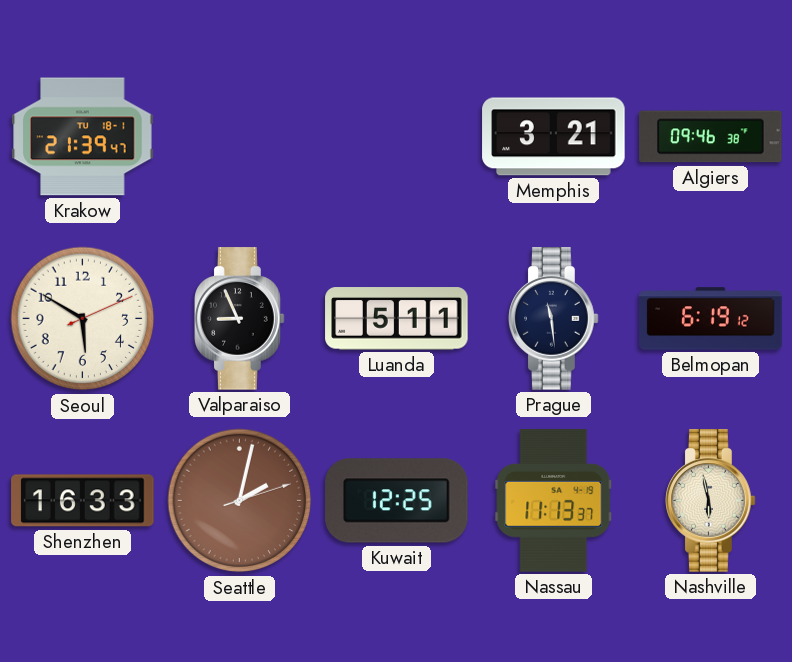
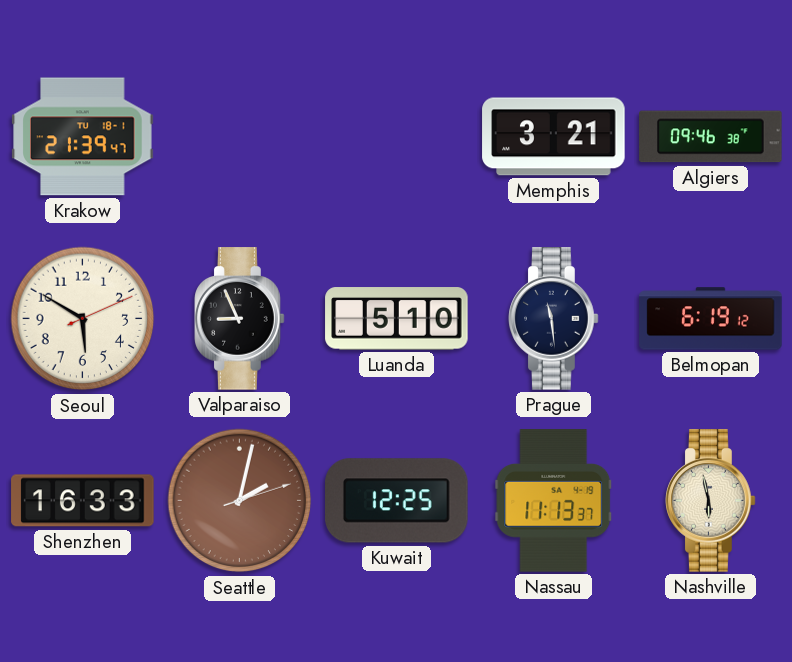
Luanda: 5:11 -> 5:10 (397, 319)
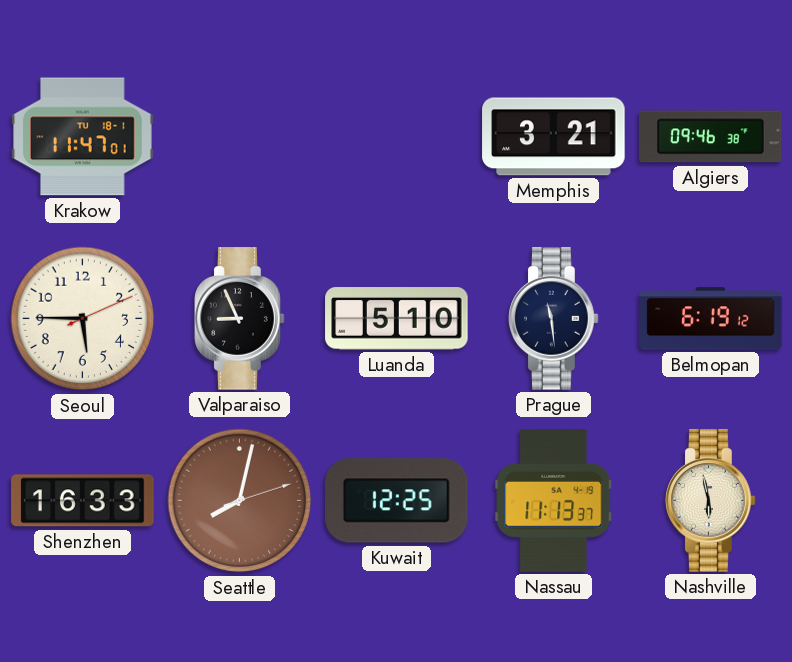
Krakow: 21:39 -> 11:47 (83, 137)
Seoul: 5:50 -> 5:45 (83, 319)
Seattle: 2:02 -> 8:02 (240, 501)
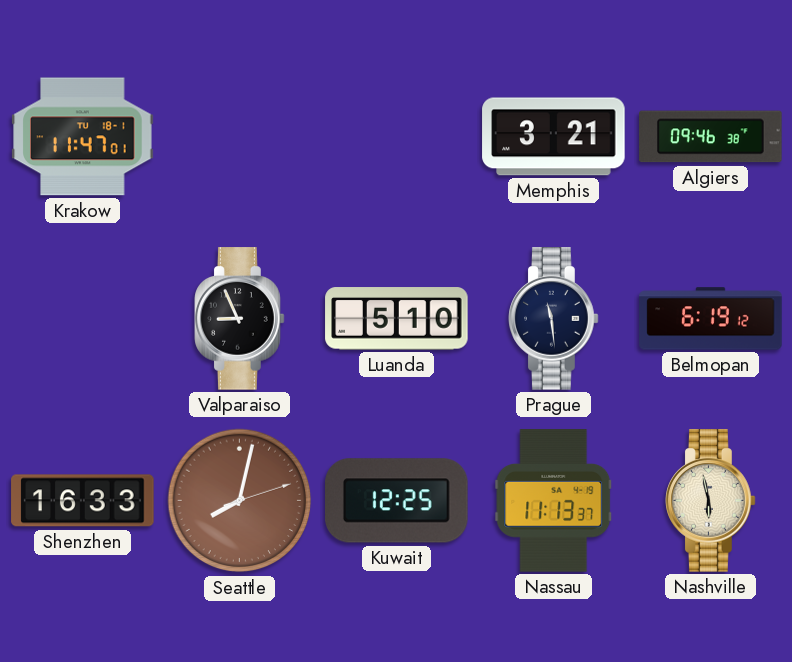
Seoul: 5:45 -> none (83, 319)
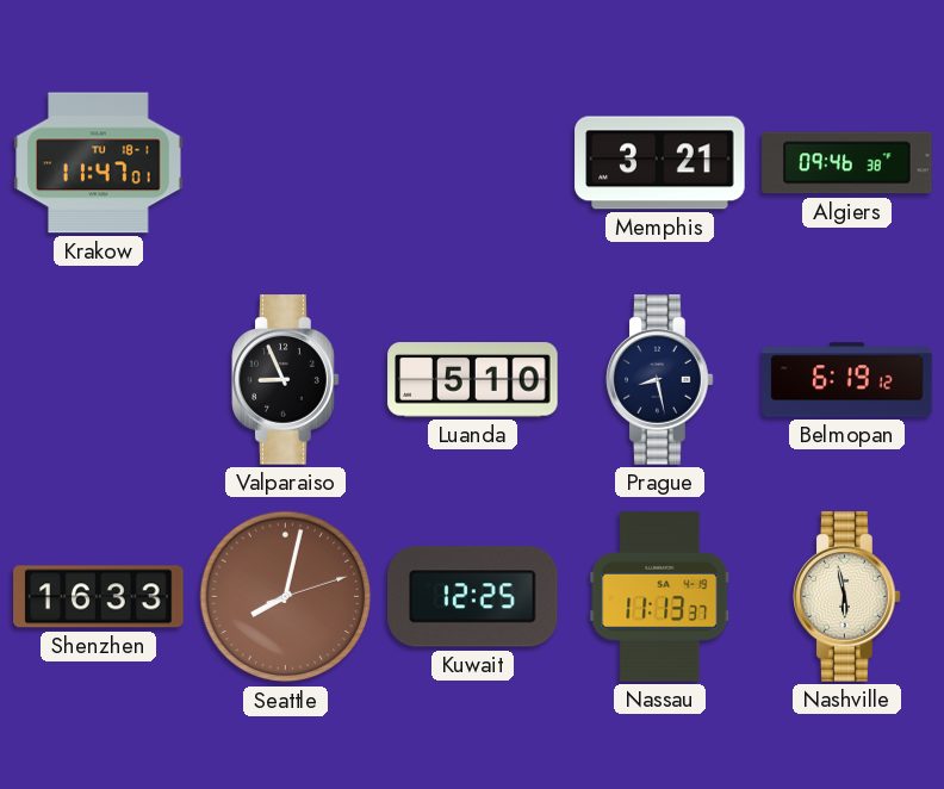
Prague: 11:29 -> 8:28 (660, 380)
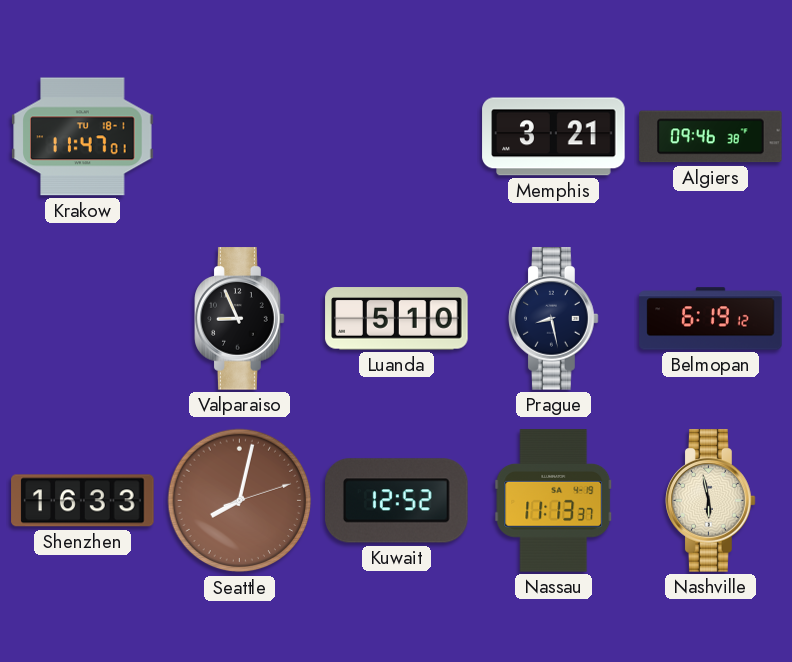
Kuwait: 12:25 -> 12:52 (397, 501)
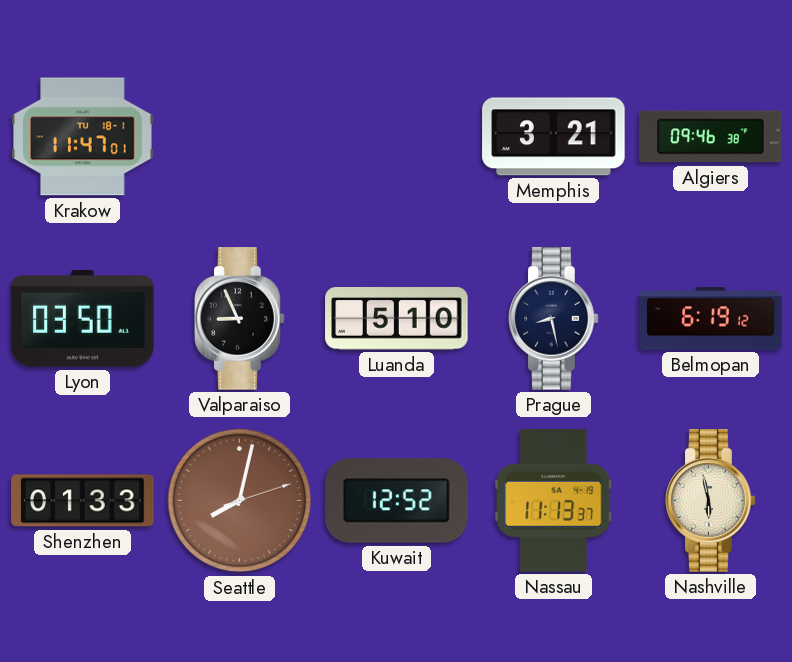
Lyon: none -> 03:50 (83, 318)
Shenzhen: 16:33 -> 01:33 (83, 501)
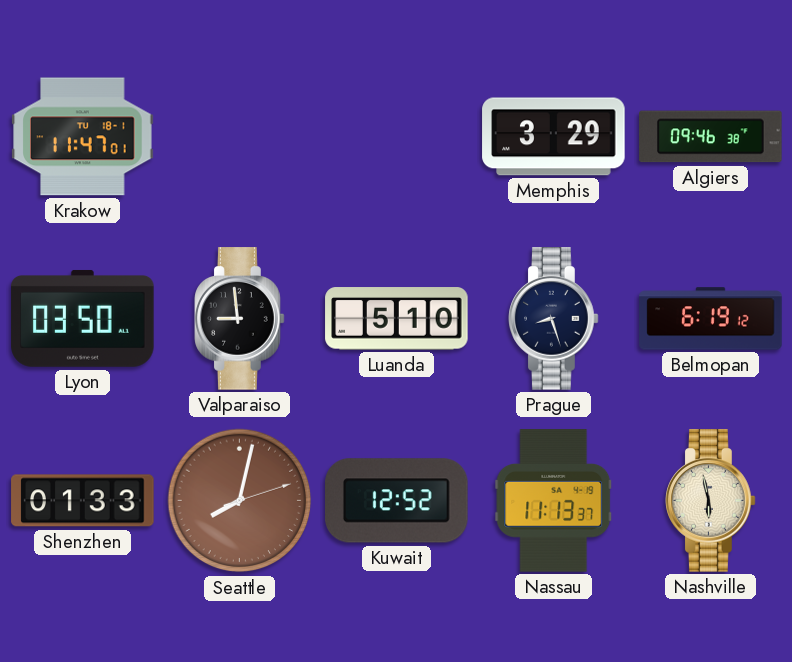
Memphis: 3:21 -> 3:29 (554, 137)
Valparaiso: 8:56 -> 8:59 (240, 319)
Prague: 8:28 -> 8:27 (554, 319)
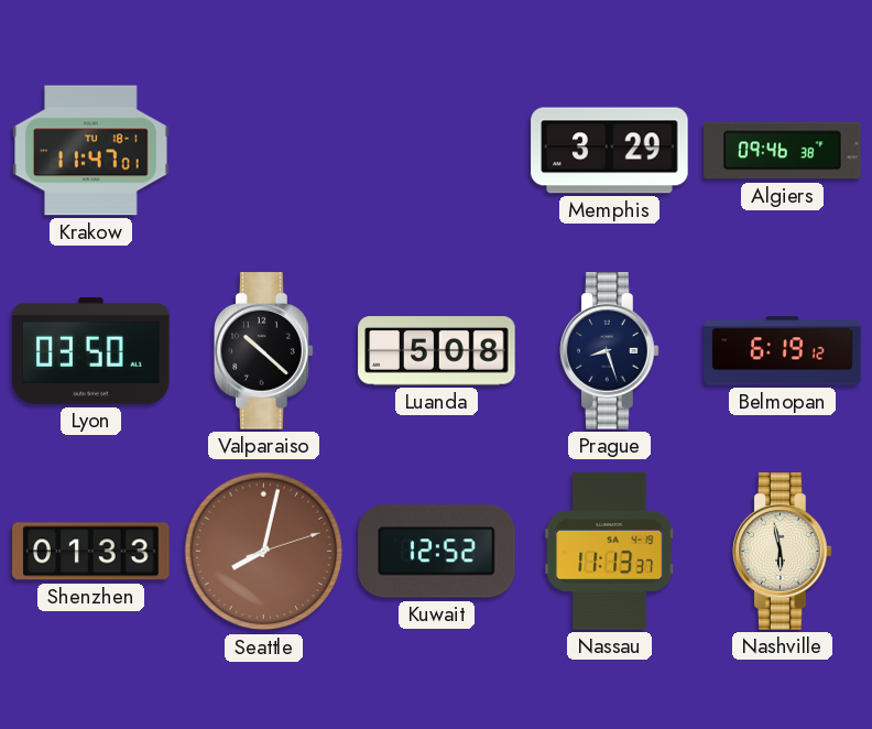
Valparaiso: 8:59 -> 10:22 (264, 351)
Luanda: 5:10 -> 5:08 (437, 351)
